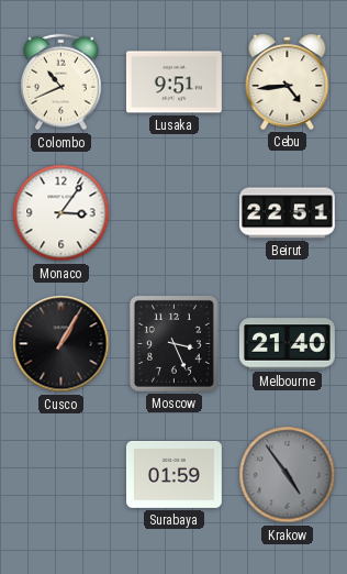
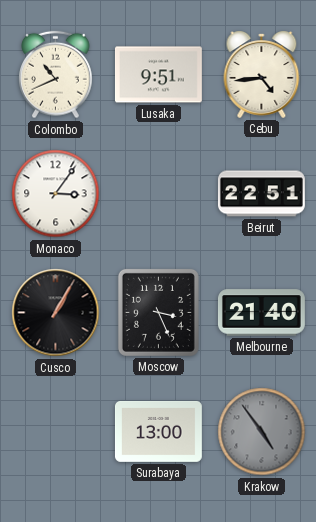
Surabaya: 01:59 -> 13:00 (158, 431)
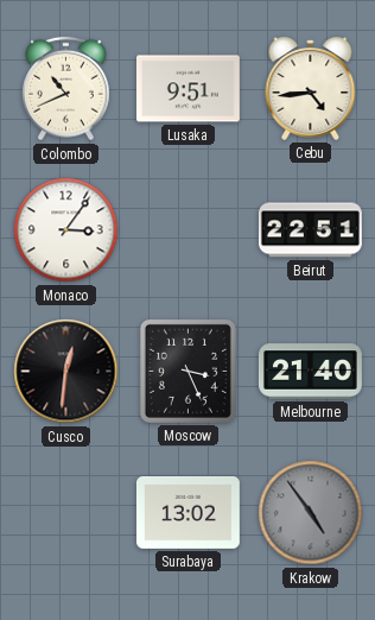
Cusco: 1:05 -> 12:31 (66, 372)
Surabaya: 13:00 -> 13:02 (188, 512)
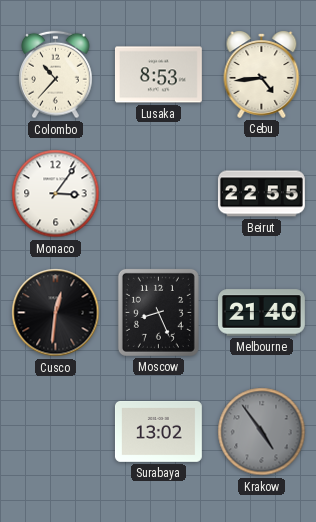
Colombo: 10:41 -> 10:37 (56, 75)
Lusaka: 9:51 -> 8:53 (158, 75)
Beirut: 22:51 -> 22:55 (261, 194)
Moscow: 3:26 -> 8:26 (158, 312)
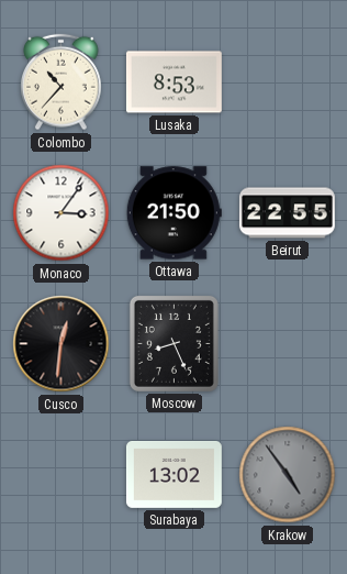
Cebu: 4:44 -> none (262, 74)
Ottawa: none -> 21:50 (173, 213)
Melbourne: 21:40 -> none (261, 313)
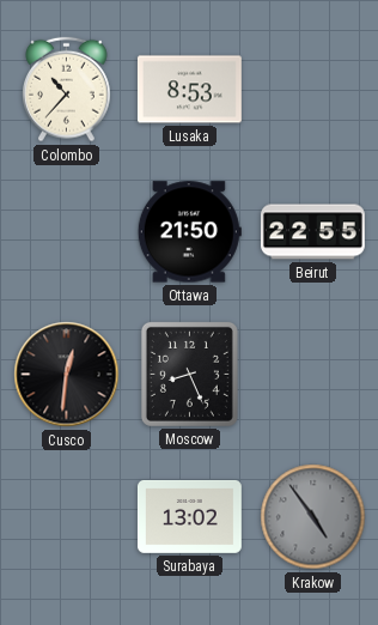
Monaco: 3:06 -> none (61, 213)
